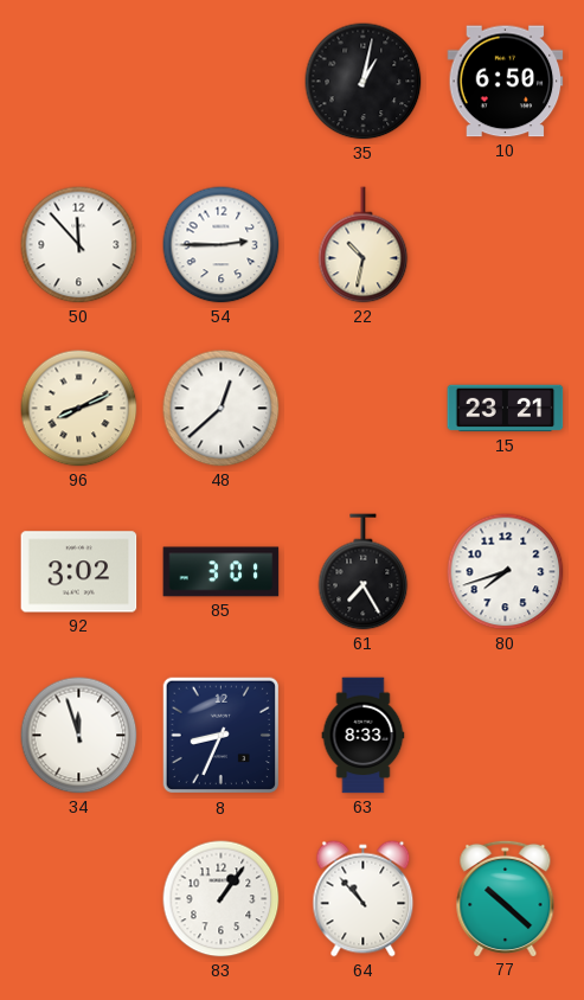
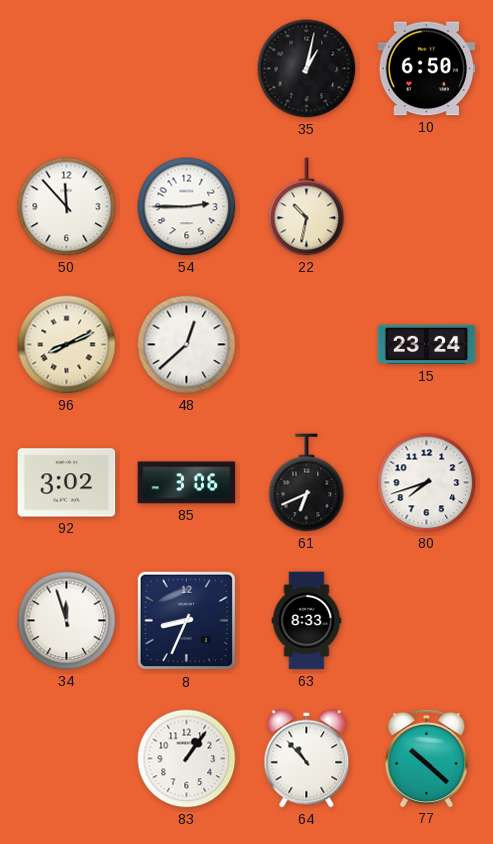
15: 23:21 -> 23:24 (427, 345)
85: 3:01 -> 3:06 (187, 483)
61: 7:25 -> 6:41 (307, 483)
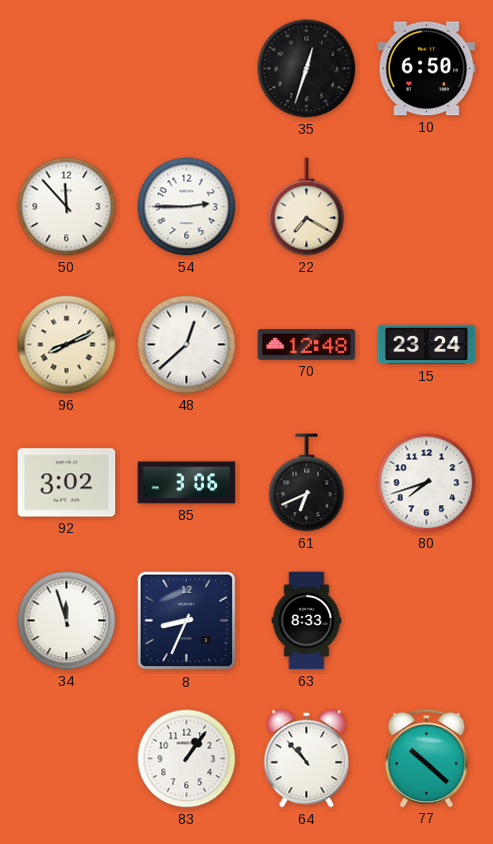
35: 1:02 -> 12:33 (307, 69)
22: 10:32 -> 7:20 (307, 207)
70: none -> 12:48 (307, 345)
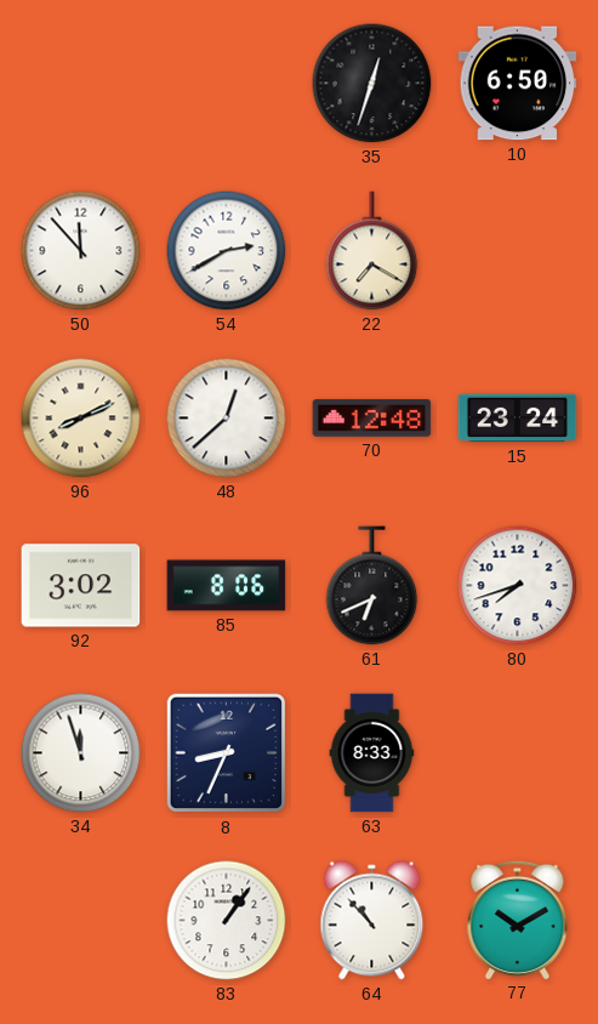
54: 2:45 -> 2:40 (227, 251)
85: 3:06 -> 8:06 (227, 586)
77: 10:22 -> 10:10 (518, 920)
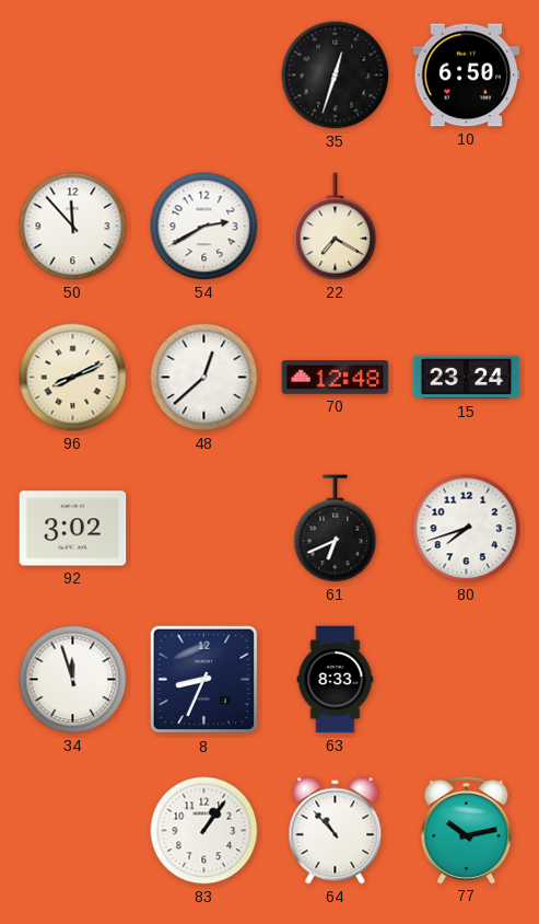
85: 8:06 -> none (227, 586)
77: 10:10 -> 10:13 (467, 830)
